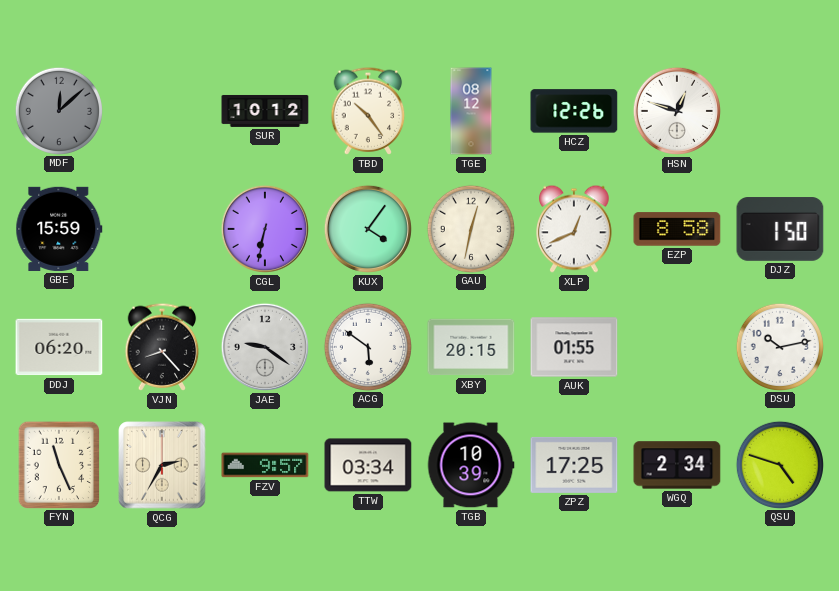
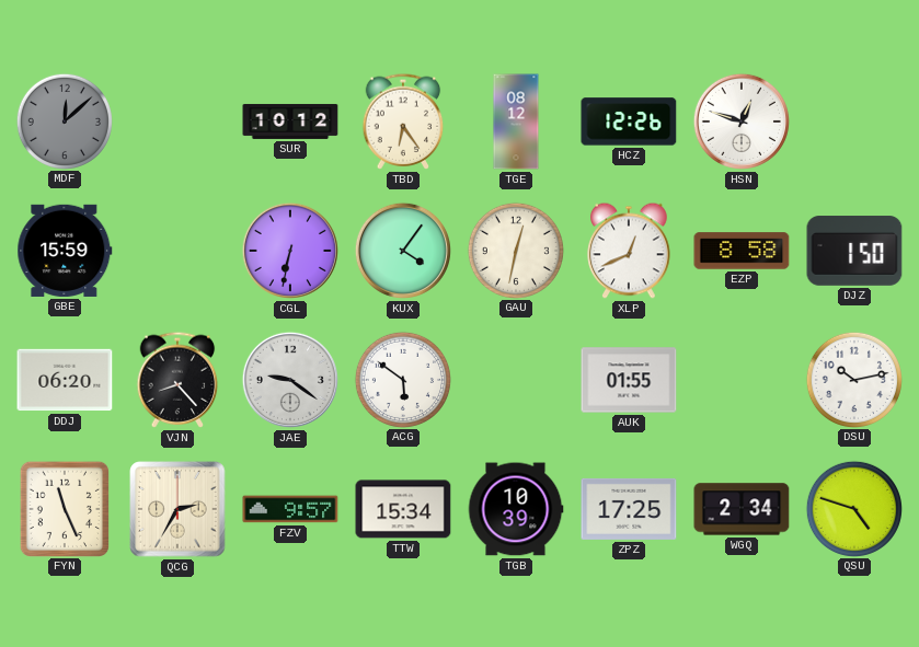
TBD: 10:24 -> 6:24 (403, 122)
XBY: 20:15 -> none (471, 347)
TTW: 03:34 -> 15:34 (403, 509)
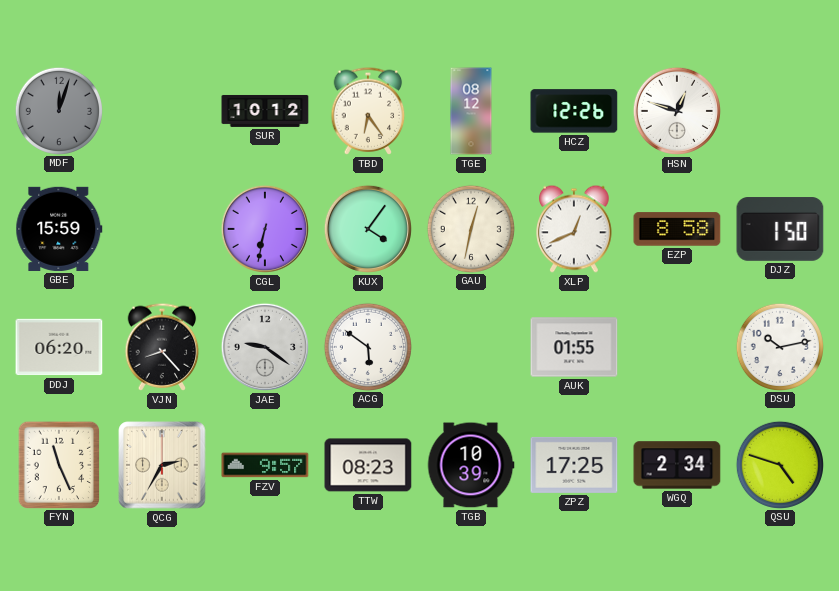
MDF: 12:08 -> 12:03 (58, 110)
TTW: 15:34 -> 08:23 (368, 465)
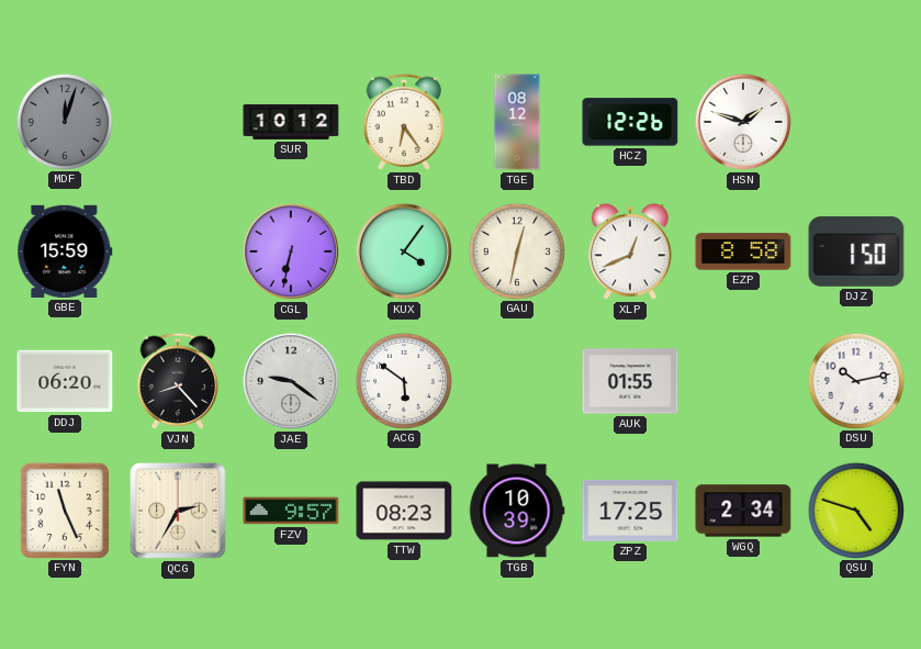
HSN: 12:48 -> 1:48 (743, 122)
